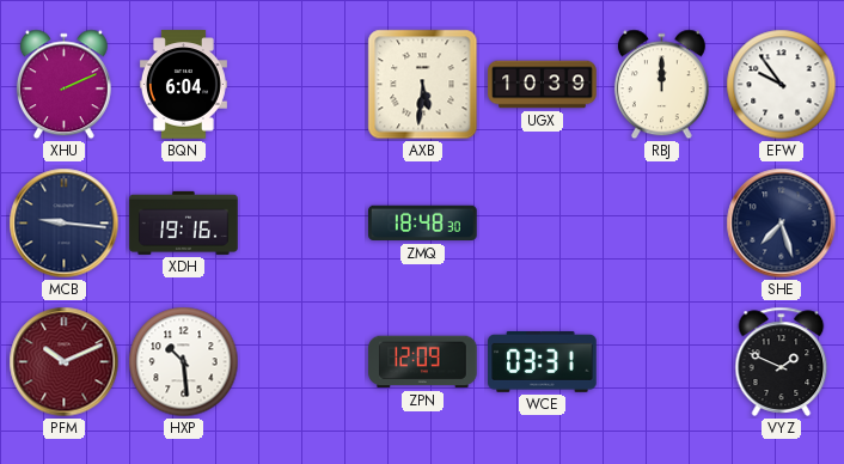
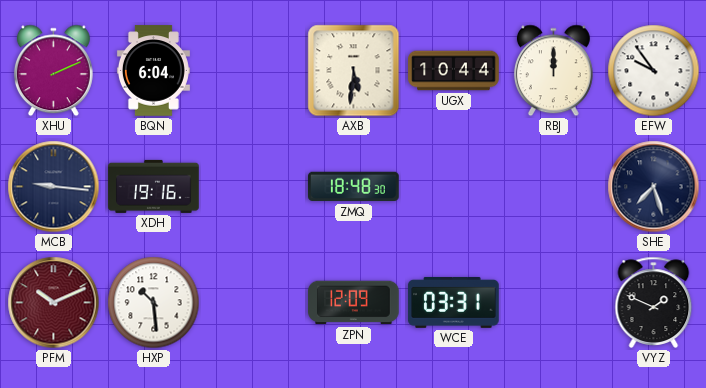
UGX: 10:39 -> 10:44 (454, 71)
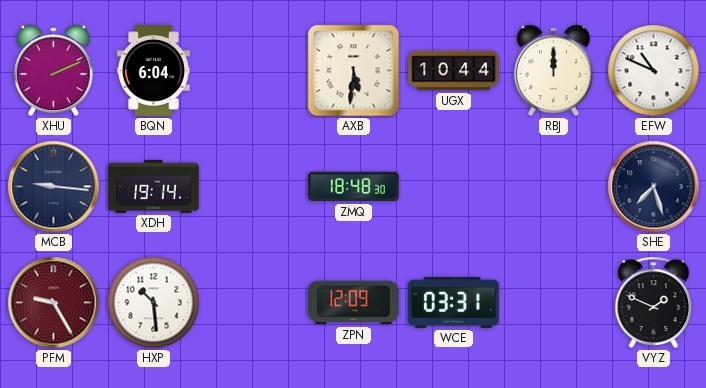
EFW: 9:54 -> 10:49 (654, 71)
XDH: 19:16 -> 19:14 (154, 186)
PFM: 10:11 -> 9:25 (54, 303)
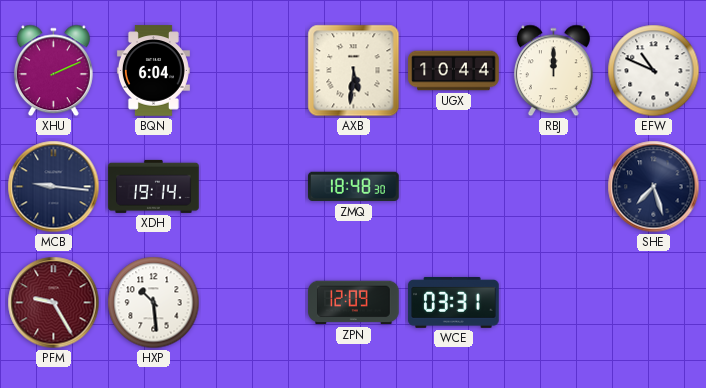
VYZ: 1:49 -> none (654, 302)
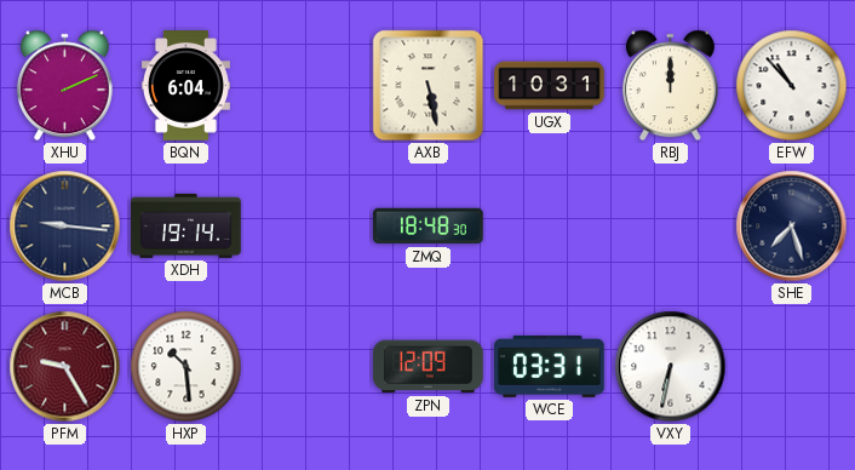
AXB: 5:31 -> 5:28 (429, 86)
UGX: 10:44 -> 10:31 (550, 86)
EFW: 10:49 -> 10:53 (792, 86)
VXY: none -> 6:32 (671, 367)
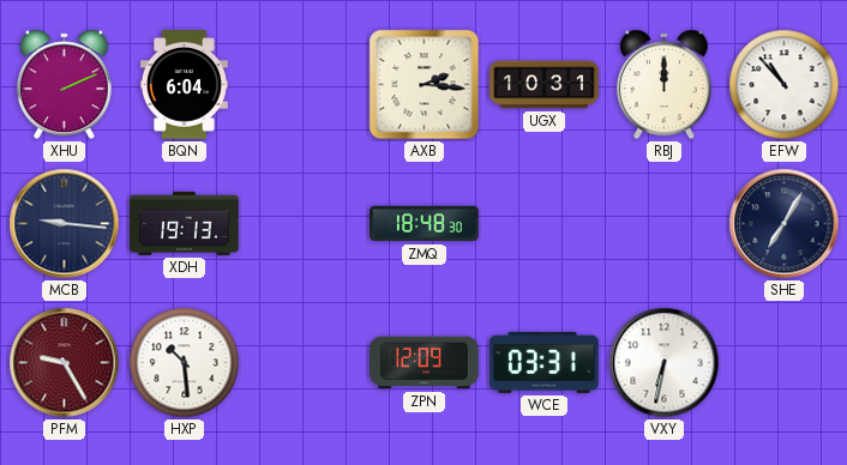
AXB: 5:28 -> 2:16 (425, 85)
XDH: 19:14 -> 19:13 (185, 223)
SHE: 7:27 -> 7:05 (785, 224)
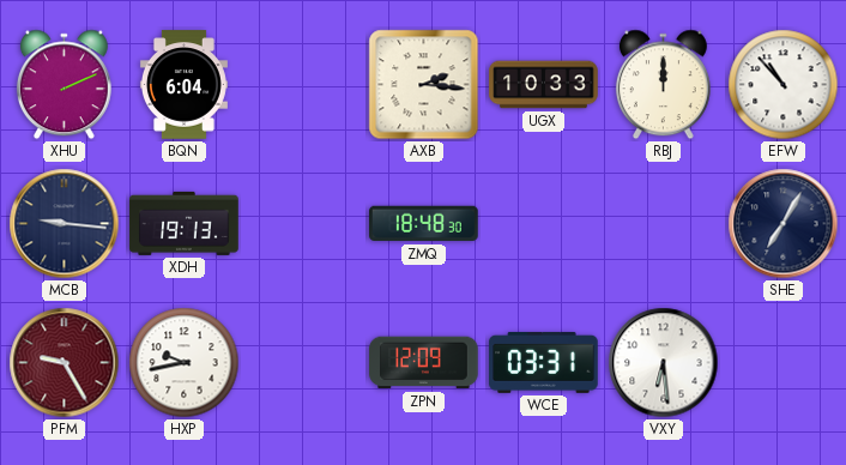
UGX: 10:31 -> 10:33 (544, 85)
HXP: 10:29 -> 9:43 (185, 363)
VXY: 6:32 -> 6:29 (664, 363)
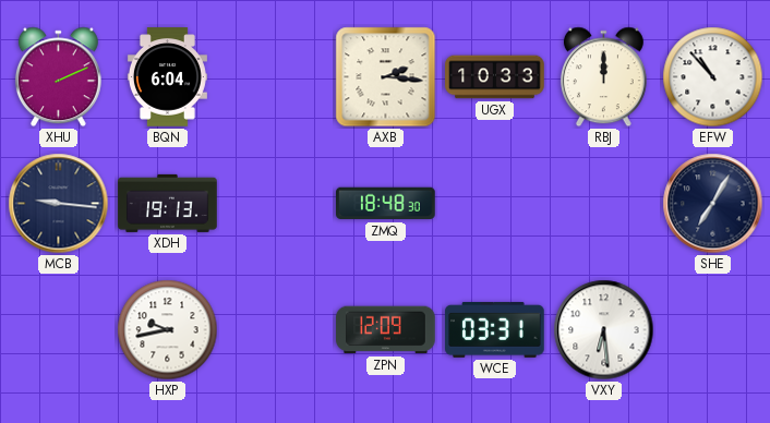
PFM: 9:25 -> none (65, 363)
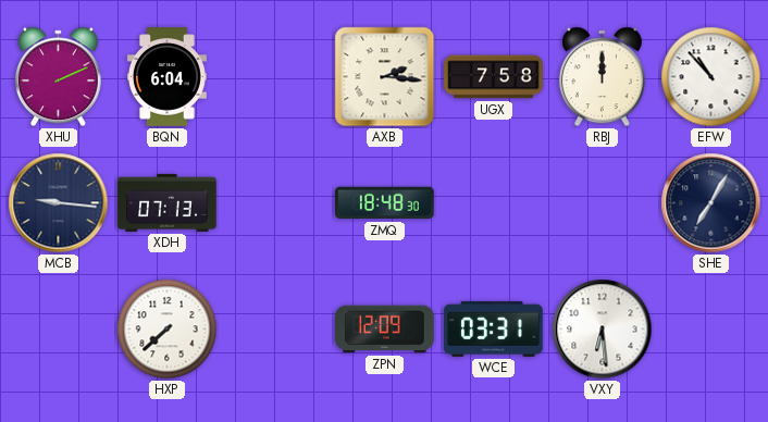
UGX: 10:33 -> 7:58 (494, 77)
XDH: 19:13 -> 07:13 (168, 202)
HXP: 9:43 -> 7:38 (168, 330)
